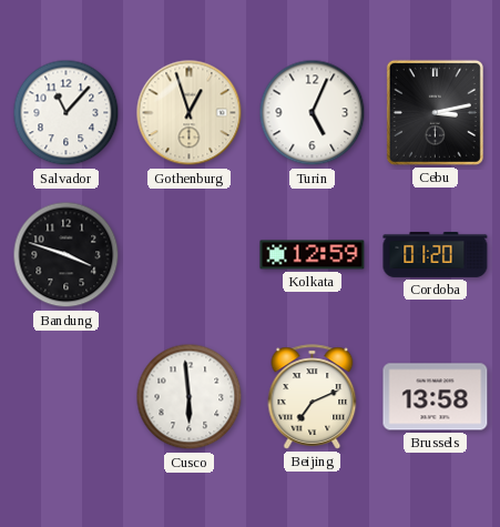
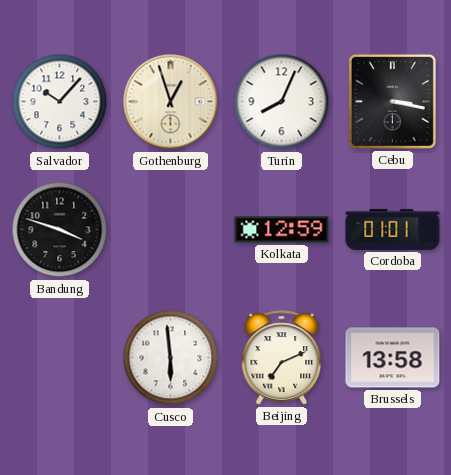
Salvador: 11:07 -> 10:07 (60, 102)
Turin: 5:04 -> 8:04 (282, 102)
Cebu: 3:13 -> 3:17 (392, 101)
Cordoba: 01:20 -> 01:01 (393, 229)
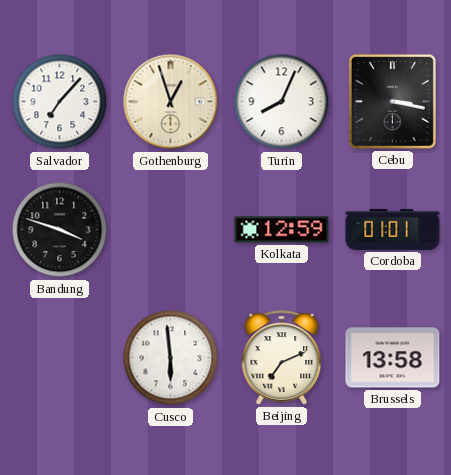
Salvador: 10:07 -> 7:07 (60, 102)
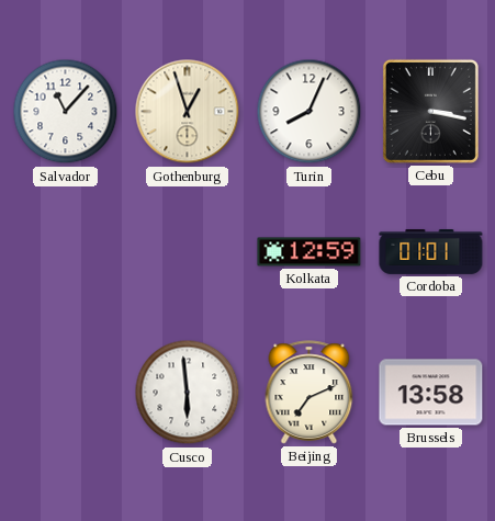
Salvador: 7:07 -> 11:07 (66, 112)
Bandung: 3:48 -> none (60, 230)
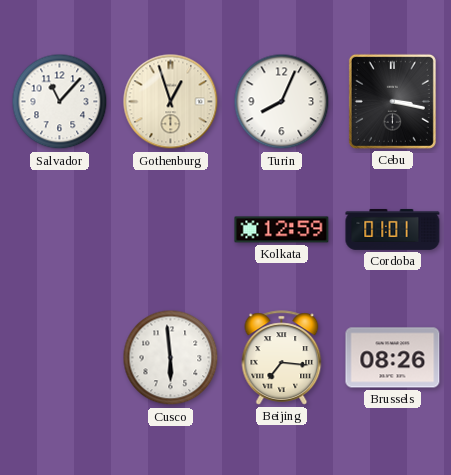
Beijing: 7:11 -> 7:16 (282, 358)
Brussels: 13:58 -> 08:26 (393, 358)
